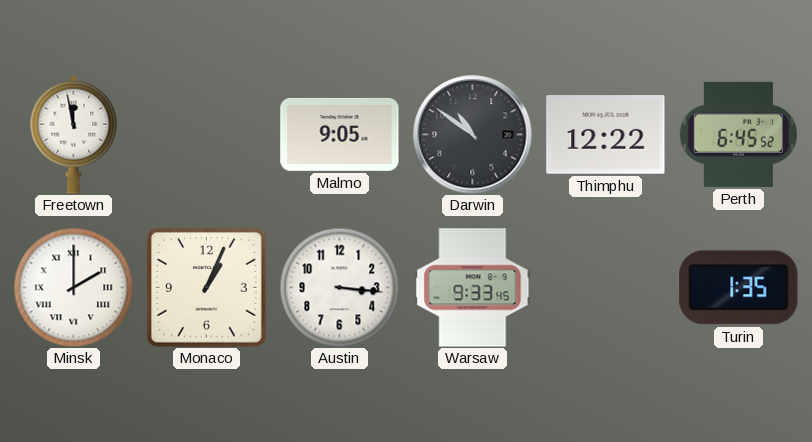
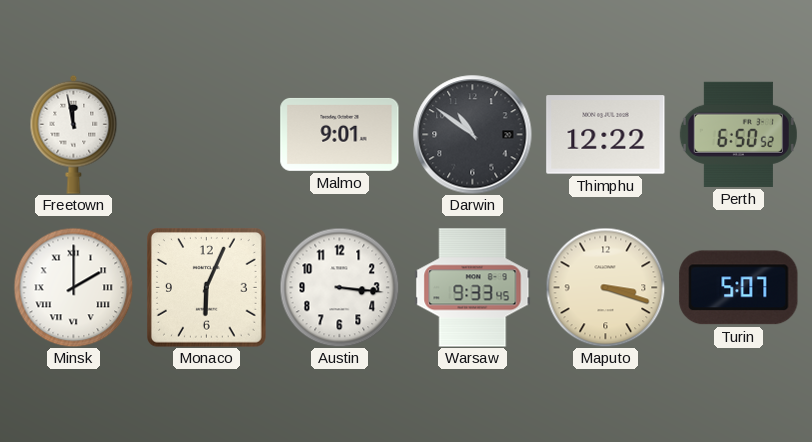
Malmo: 9:05 -> 9:01 (340, 134)
Perth: 6:45 -> 6:50 (738, 134)
Monaco: 1:04 -> 6:04 (207, 288)
Maputo: none -> 3:18 (605, 287)
Turin: 1:35 -> 5:07 (739, 288)
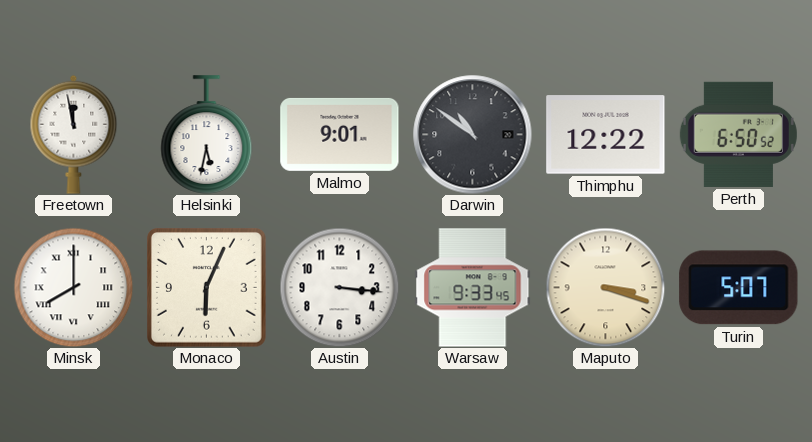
Helsinki: none -> 5:32 (207, 135)
Minsk: 2:00 -> 8:00 (73, 287)
